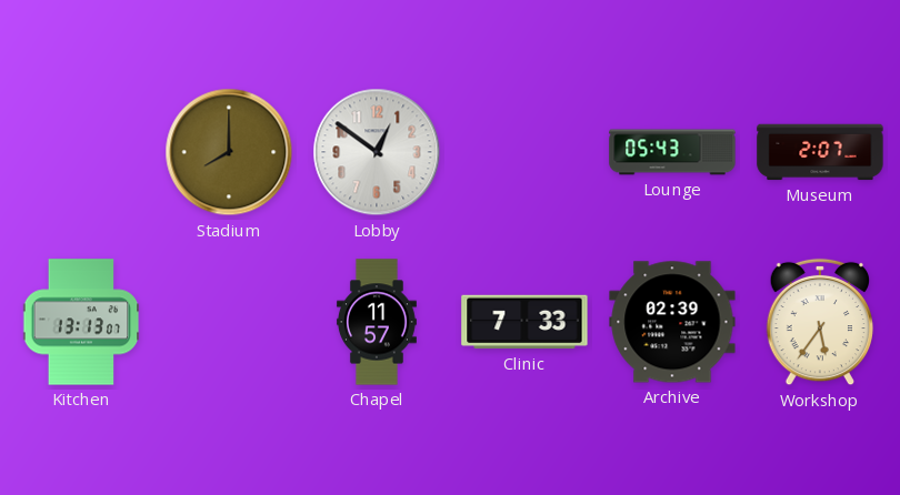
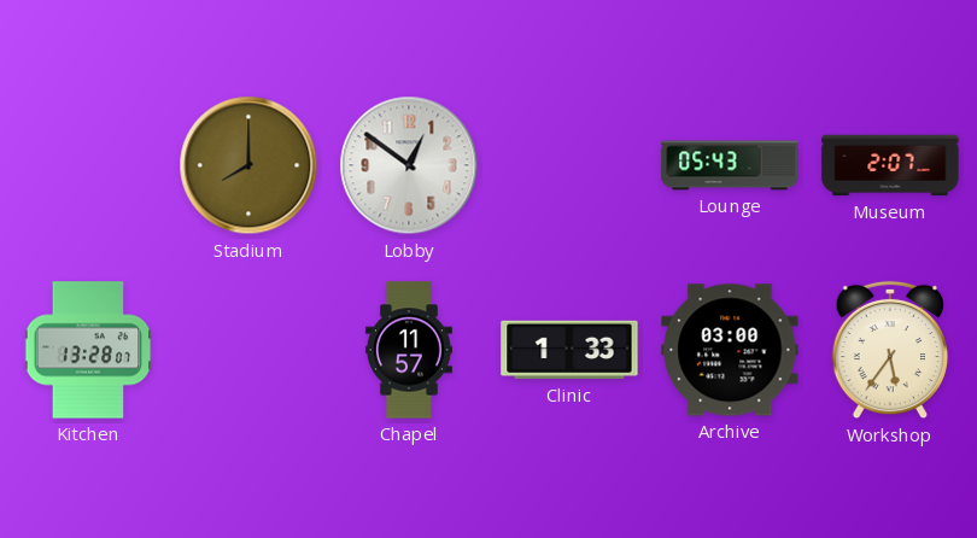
Kitchen: 13:13 -> 13:28 (88, 350)
Clinic: 7:33 -> 1:33 (569, 350)
Archive: 02:39 -> 03:00 (730, 350)
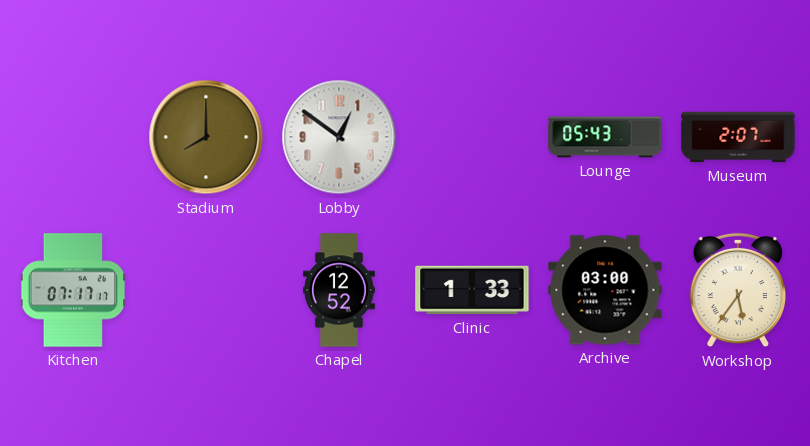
Kitchen: 13:28 -> 07:17 (73, 290)
Chapel: 11:57 -> 12:52 (339, 290)
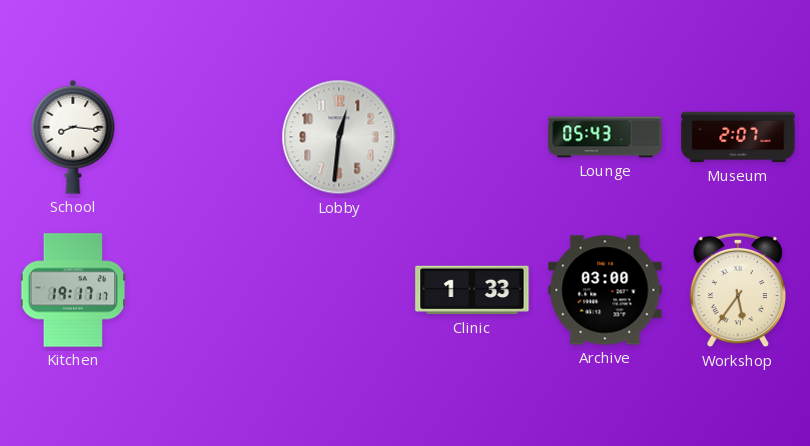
School: none -> 8:16 (73, 137)
Stadium: 8:00 -> none (206, 137)
Lobby: 12:51 -> 12:31 (339, 137)
Kitchen: 07:17 -> 19:17 (73, 290)
Chapel: 12:52 -> none (339, 290)
